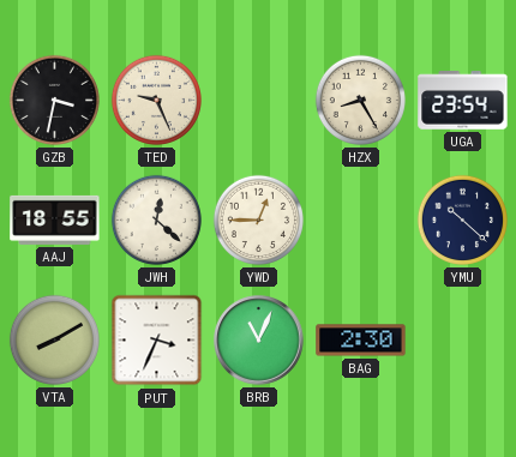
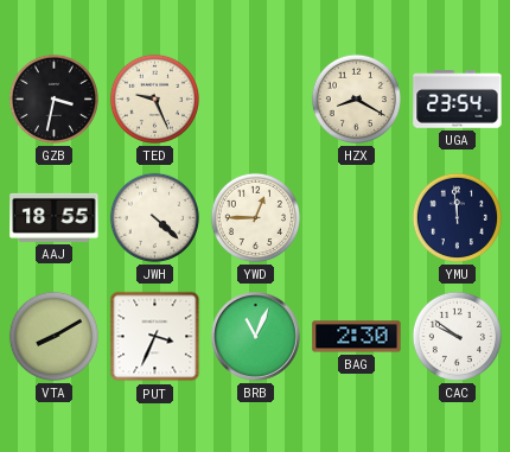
HZX: 8:25 -> 8:20 (356, 98)
JWH: 12:22 -> 4:22 (154, 217)
YMU: 10:22 -> 11:59 (457, 217)
CAC: none -> 9:51 (457, 336)
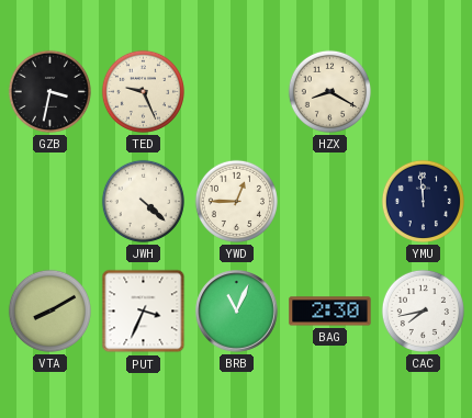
UGA: 23:54 -> none (458, 100)
AAJ: 18:55 -> none (55, 217)
CAC: 9:51 -> 7:43 (423, 310)
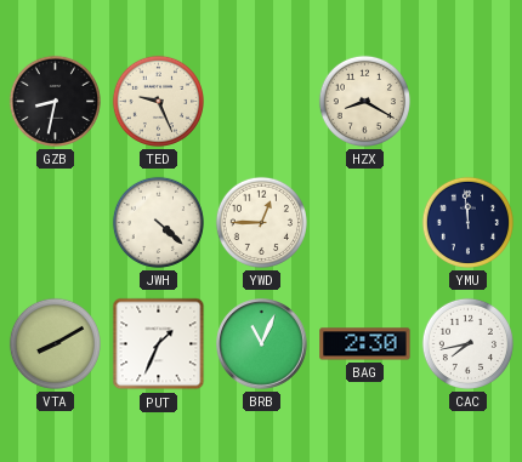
GZB: 3:32 -> 8:32 (55, 101)
PUT: 3:34 -> 1:34 (159, 344)
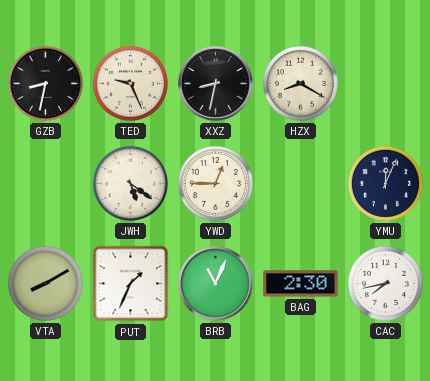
XXZ: none -> 8:32 (216, 84)
JWH: 4:22 -> 5:21 (130, 183)
YMU: 11:59 -> 12:04 (385, 183)
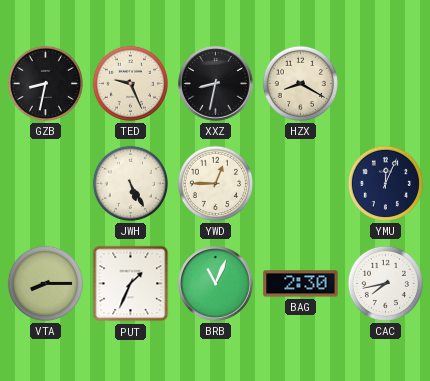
JWH: 5:21 -> 5:25 (130, 183)
VTA: 8:10 -> 8:15 (45, 283)
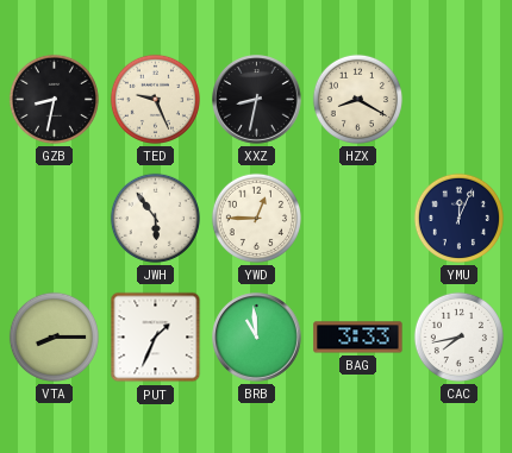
JWH: 5:25 -> 5:54 (155, 218)
BRB: 11:04 -> 10:59 (257, 338)
BAG: 2:30 -> 3:33 (358, 338)
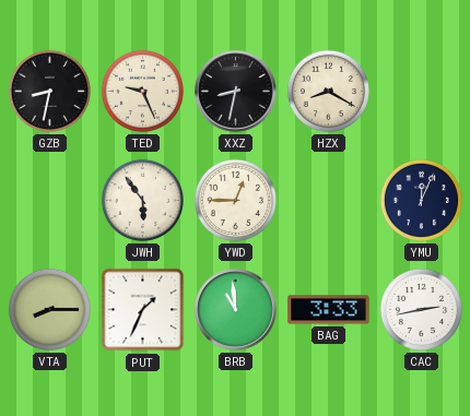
CAC: 7:43 -> 2:43 (421, 309)
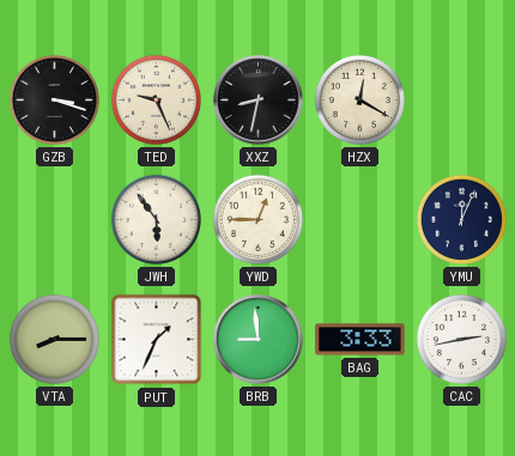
GZB: 8:32 -> 3:18 (54, 99)
HZX: 8:20 -> 12:20 (359, 99)
BRB: 10:59 -> 8:59 (259, 340)
